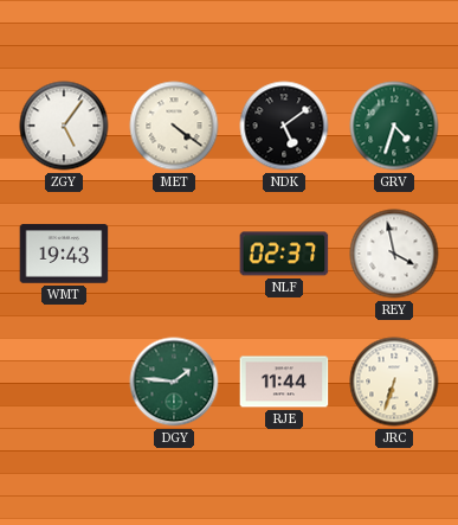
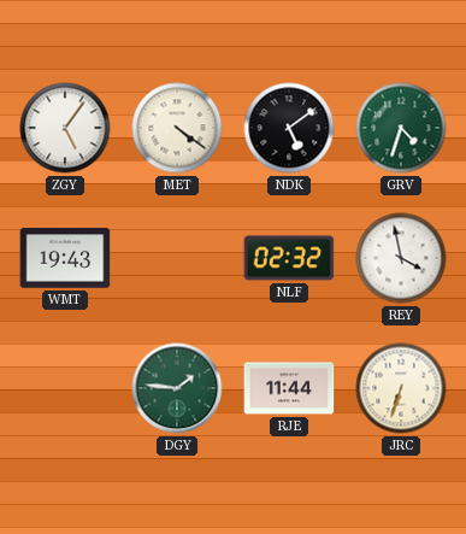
NLF: 02:37 -> 02:32 (289, 258)
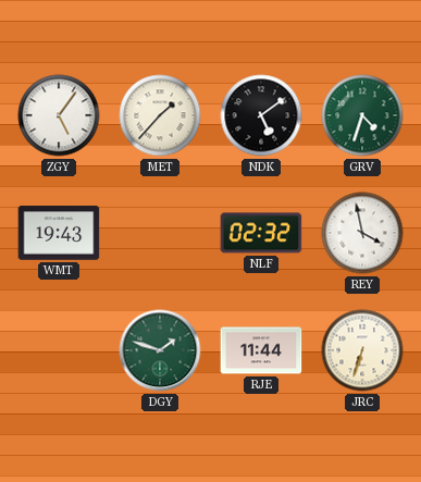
MET: 4:21 -> 1:37 (160, 115)
DGY: 1:46 -> 1:48 (160, 350)
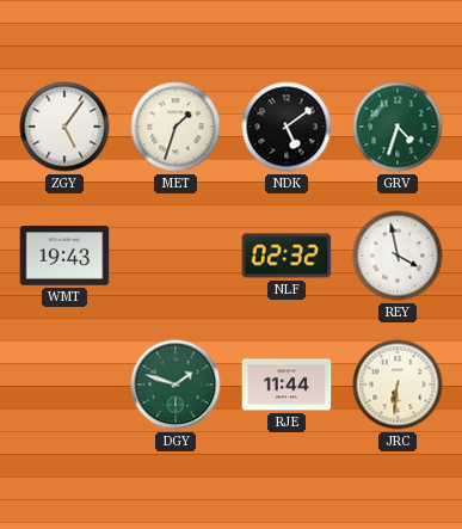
MET: 1:37 -> 1:33 (175, 127)
JRC: 6:33 -> 6:31 (398, 385)
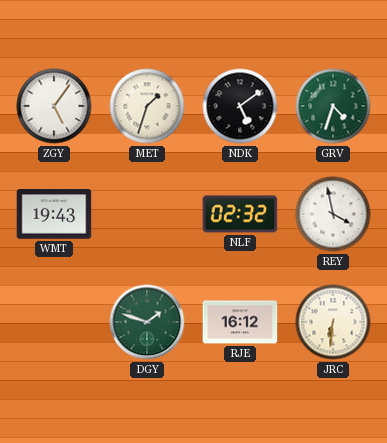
RJE: 11:44 -> 16:12 (240, 322)
